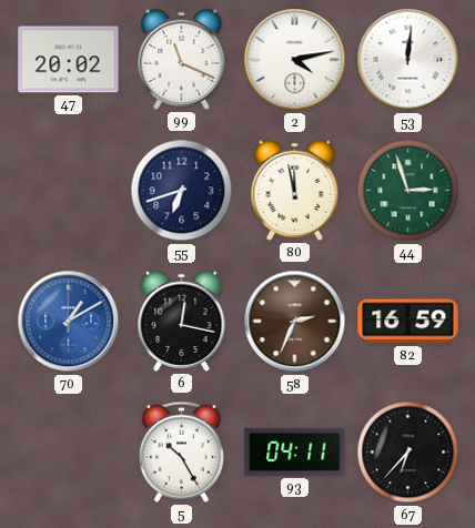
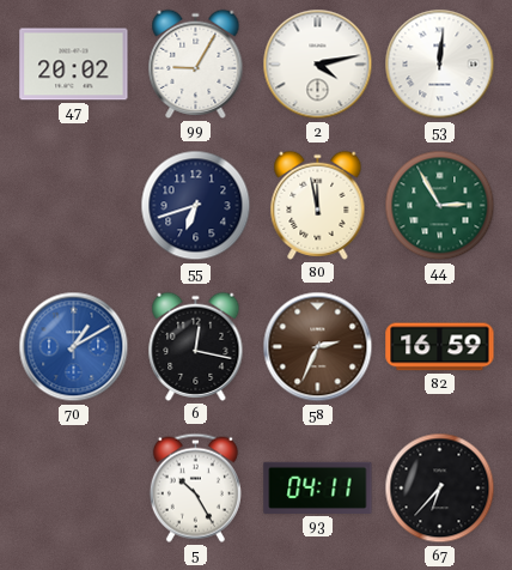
99: 11:19 -> 9:05 (196, 63)
44: 2:57 -> 2:55 (440, 206)
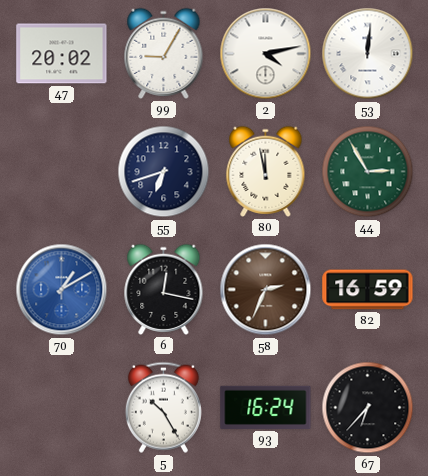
93: 04:11 -> 16:24 (266, 407)
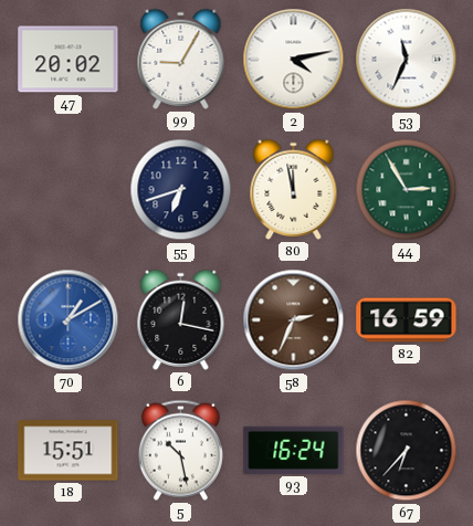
53: 12:01 -> 11:34 (407, 60)
18: none -> 15:51 (69, 451)
5: 10:25 -> 10:28 (180, 450)
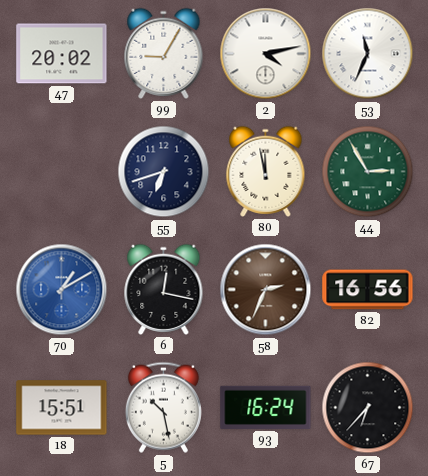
82: 16:59 -> 16:56 (368, 290)
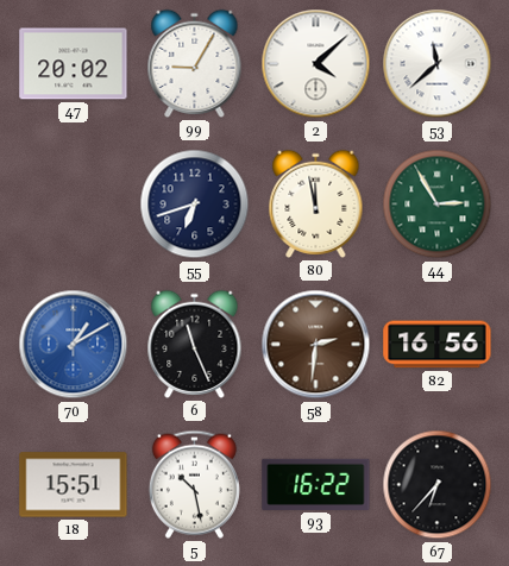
2: 4:13 -> 4:08 (316, 64)
53: 11:34 -> 11:38 (438, 64)
6: 12:17 -> 11:26 (195, 344)
58: 2:34 -> 2:31 (316, 345)
93: 16:24 -> 16:22 (316, 484)
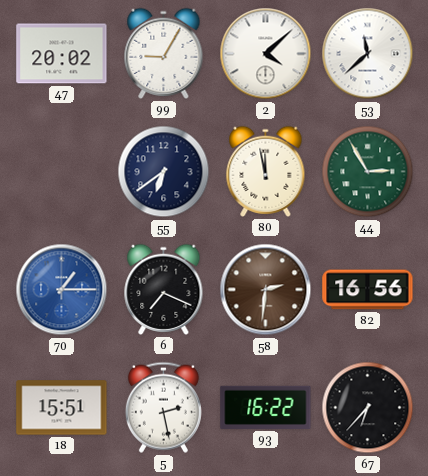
55: 6:42 -> 6:39 (164, 172)
70: 1:10 -> 1:15 (62, 290)
6: 11:26 -> 7:19 (164, 289)
5: 10:28 -> 2:28 (163, 407)
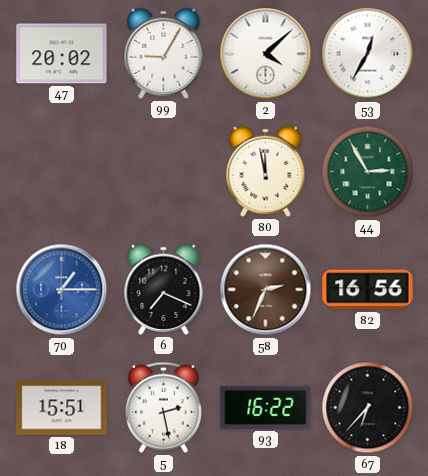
53: 11:38 -> 12:35 (368, 54)
55: 6:39 -> none (164, 172)
58: 2:31 -> 2:34 (266, 290)
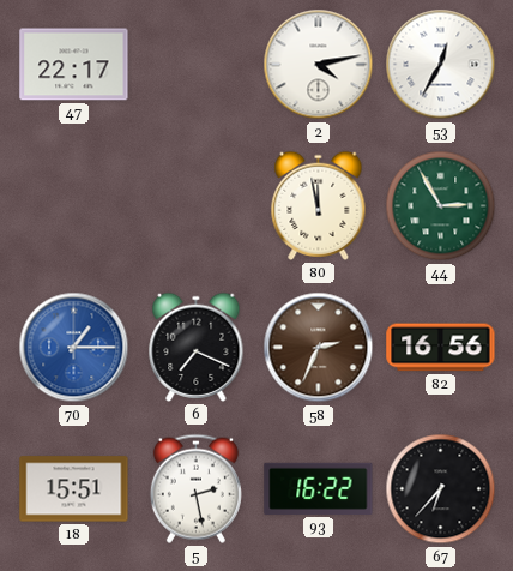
47: 20:02 -> 22:17 (74, 65)
99: 9:05 -> none (164, 53)
2: 4:08 -> 4:13 (319, 65)
